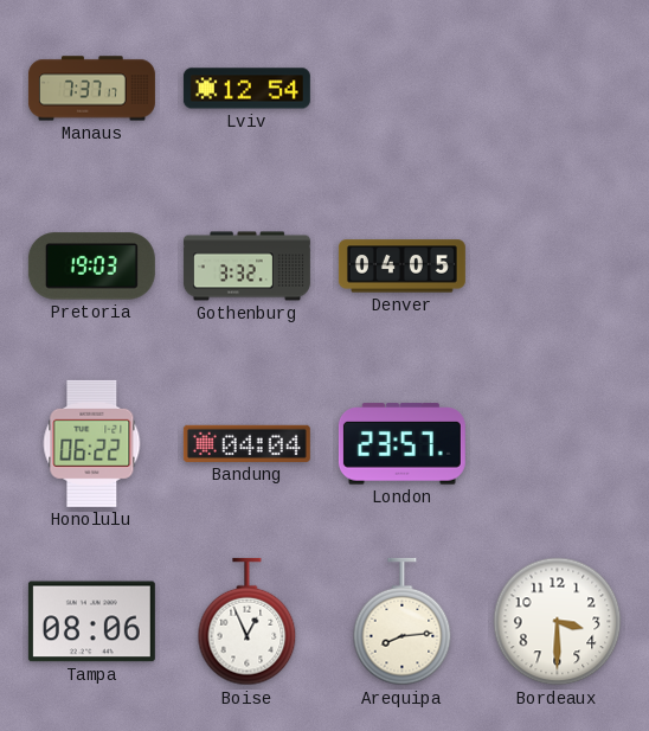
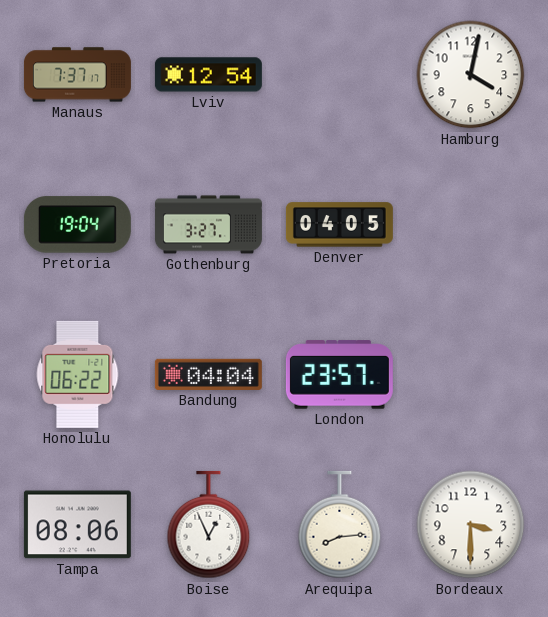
Hamburg: none -> 4:02 (471, 75)
Pretoria: 19:03 -> 19:04 (77, 225)
Gothenburg: 3:32 -> 3:27 (208, 225)
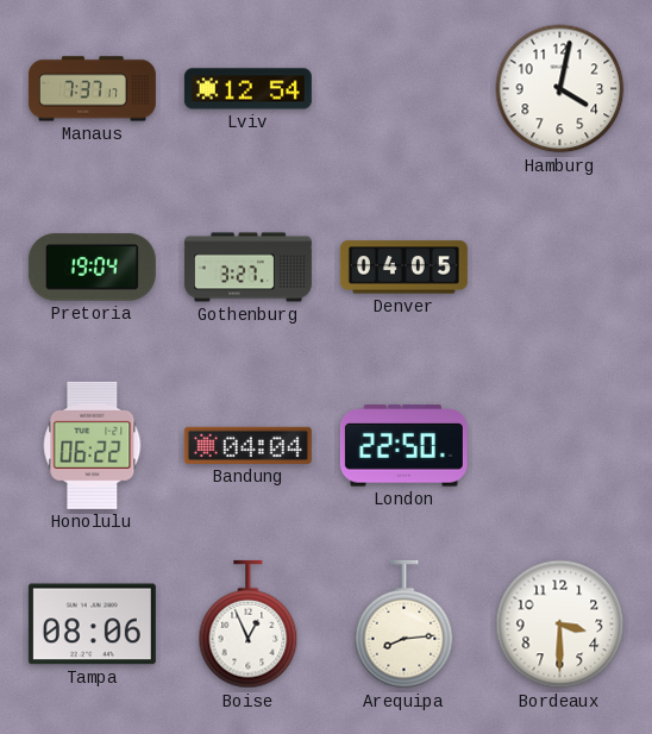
London: 23:57 -> 22:50 (403, 446)
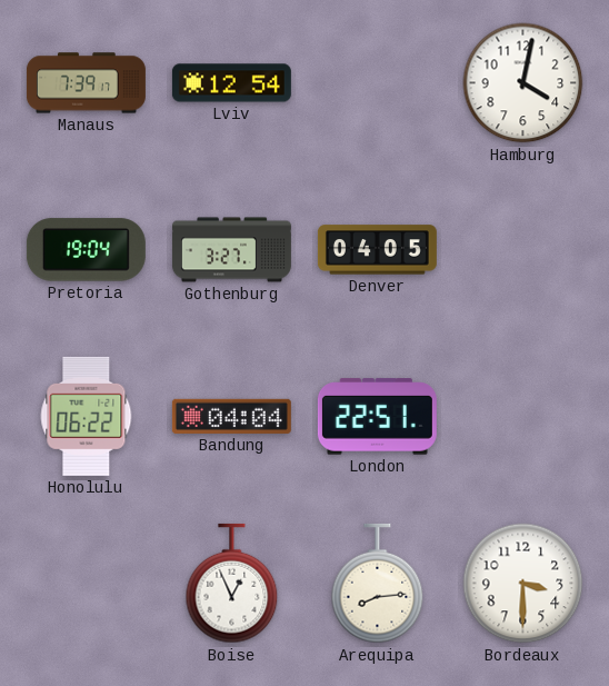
Manaus: 7:37 -> 7:39 (86, 83)
London: 22:50 -> 22:51 (377, 417)
Tampa: 08:06 -> none (92, 625)
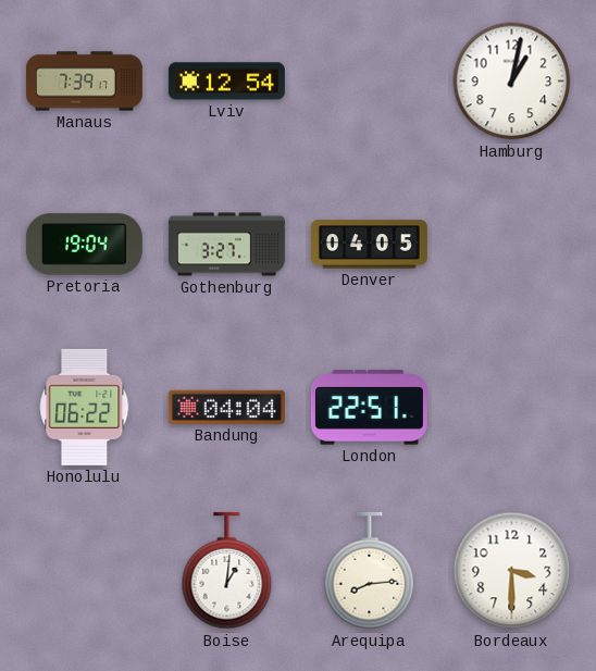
Hamburg: 4:02 -> 1:02 (512, 82)
Boise: 12:56 -> 1:01 (227, 571)
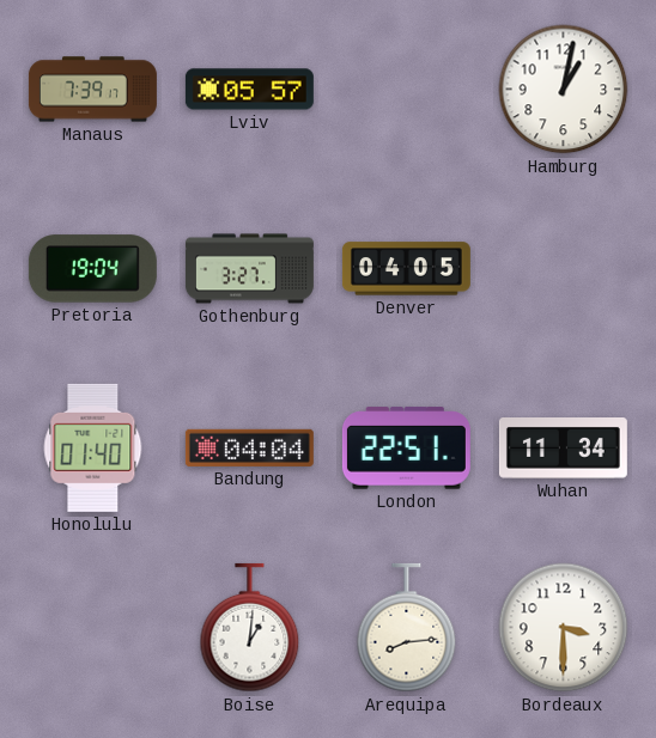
Lviv: 12:54 -> 05:57 (249, 90)
Honolulu: 06:22 -> 01:40 (93, 447)
Wuhan: none -> 11:34 (563, 449)
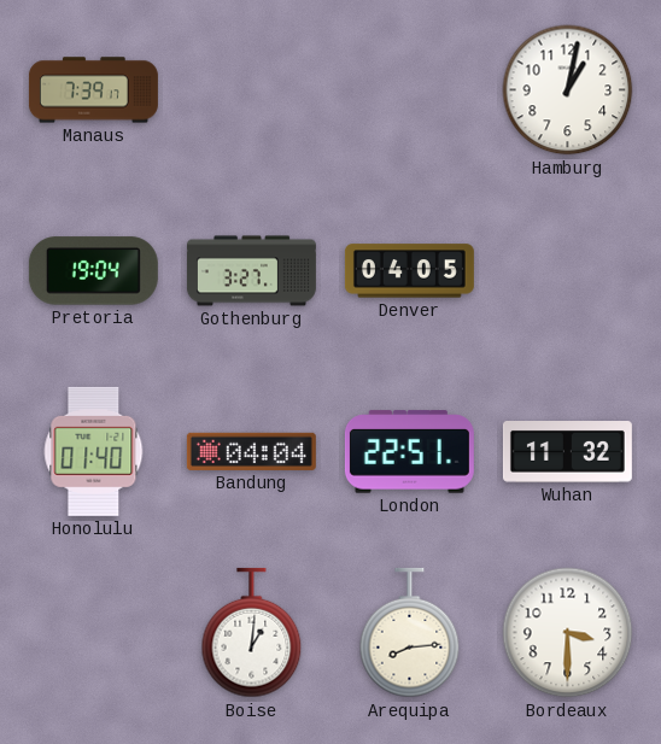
Lviv: 05:57 -> none (249, 90)
Wuhan: 11:34 -> 11:32 (567, 452)
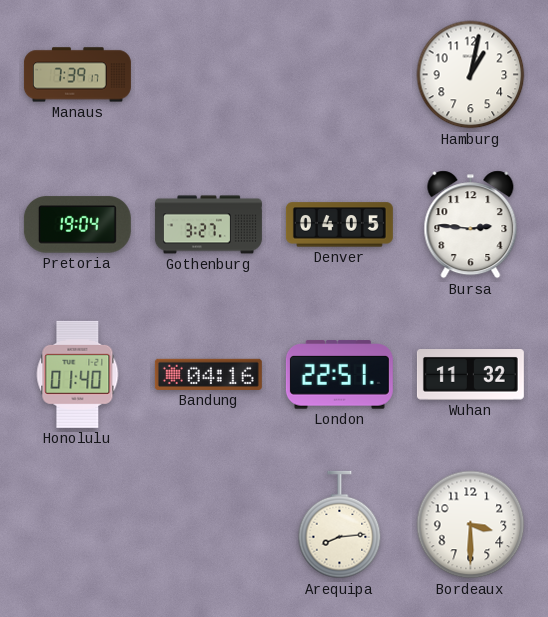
Bursa: none -> 2:46 (471, 225)
Bandung: 04:04 -> 04:16 (208, 374)
Boise: 1:01 -> none (252, 633)
